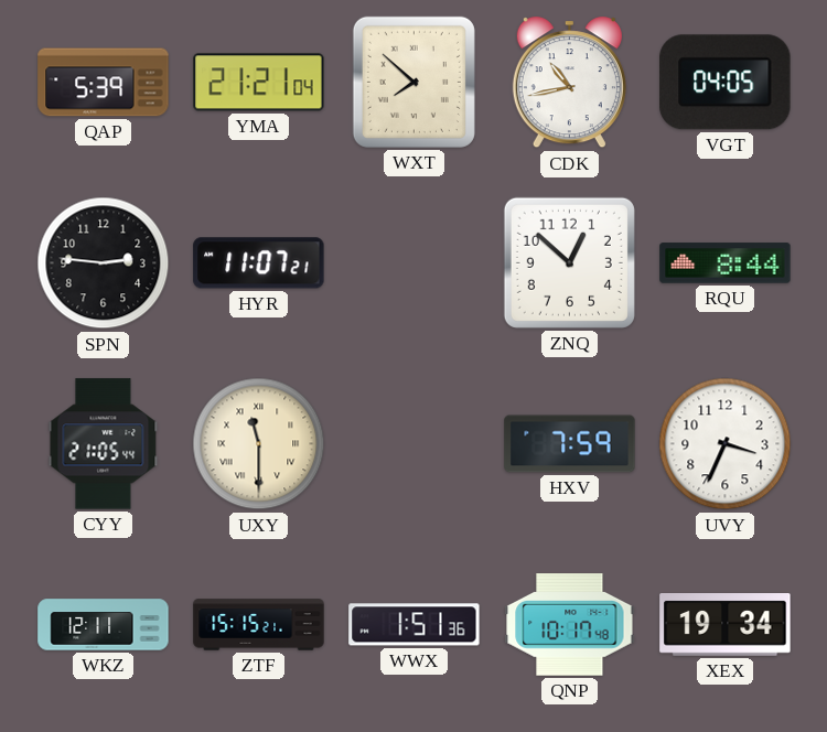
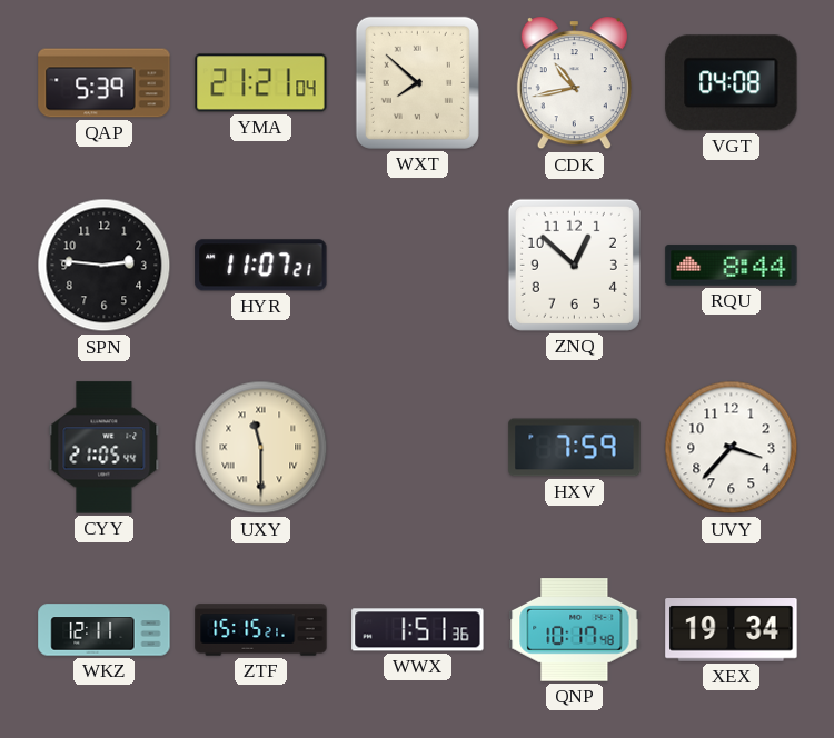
VGT: 04:05 -> 04:08 (732, 83)
UVY: 3:34 -> 3:37 (732, 448)
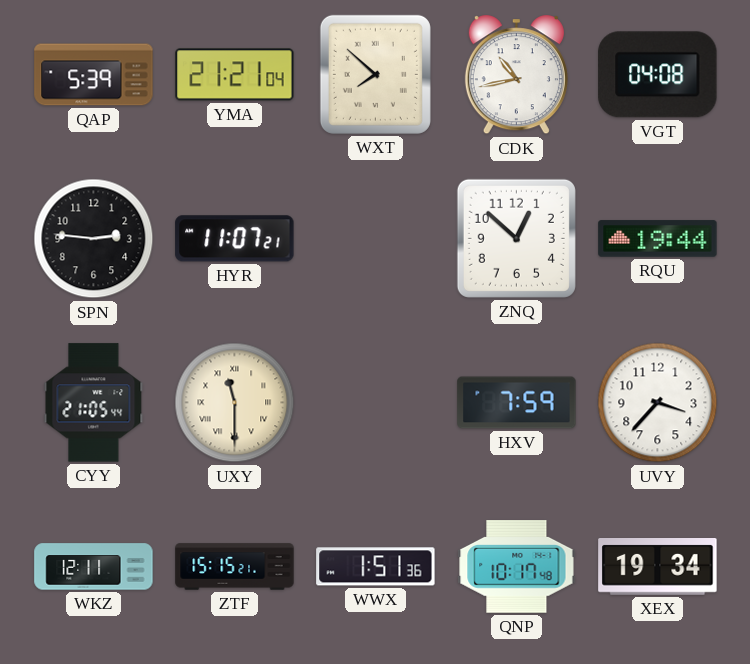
RQU: 8:44 -> 19:44 (658, 239)
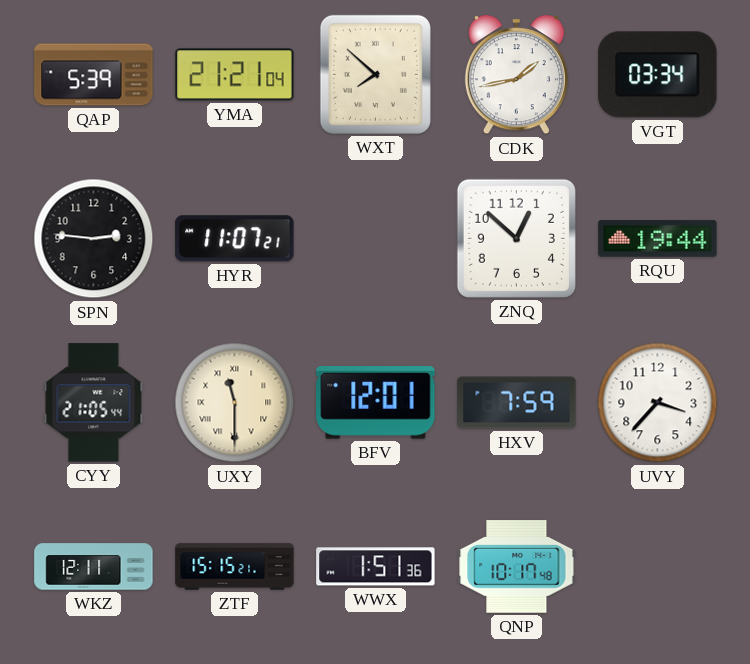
CDK: 10:43 -> 1:43 (516, 75)
VGT: 04:08 -> 03:34 (658, 75)
BFV: none -> 12:01 (376, 403)
XEX: 19:34 -> none (658, 567)
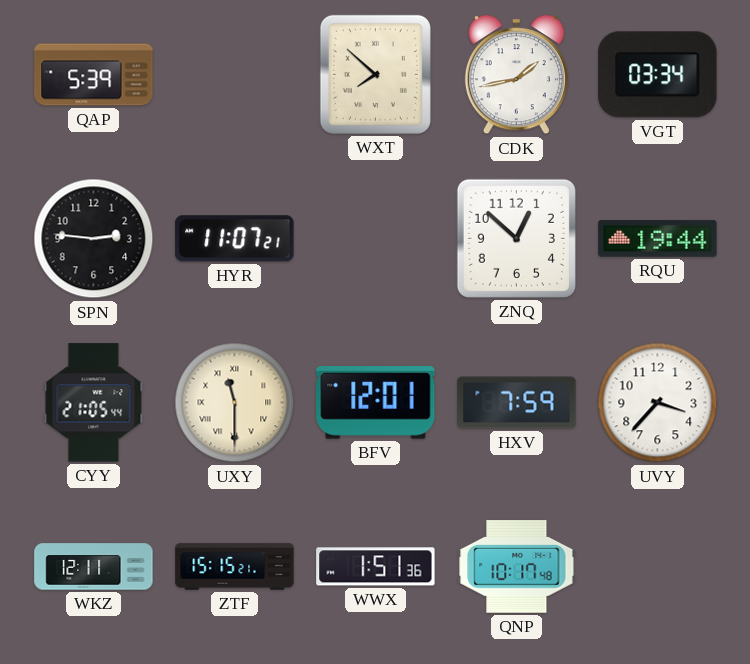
YMA: 21:21 -> none (235, 75)
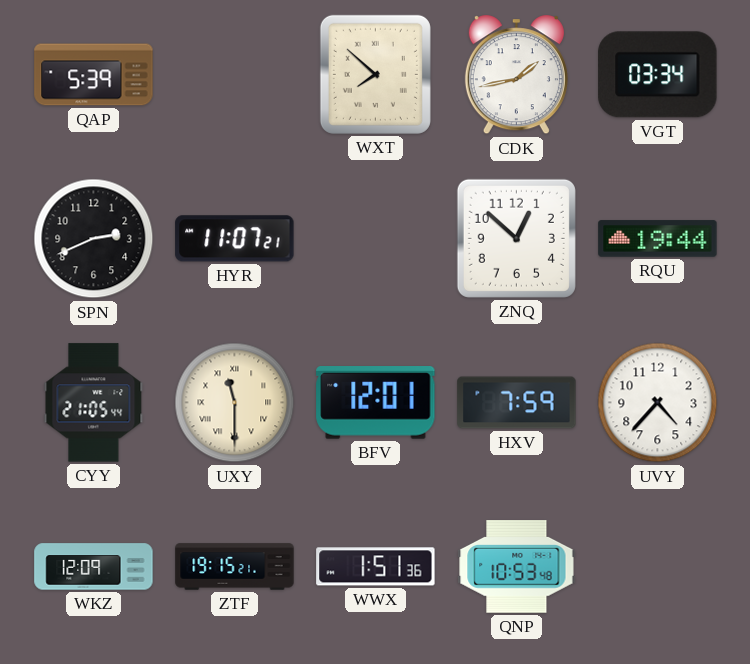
SPN: 2:46 -> 2:41 (94, 239)
UVY: 3:37 -> 4:37 (658, 403)
WKZ: 12:11 -> 12:09 (94, 567)
ZTF: 15:15 -> 19:15 (235, 567)
QNP: 10:17 -> 10:53 (517, 567)
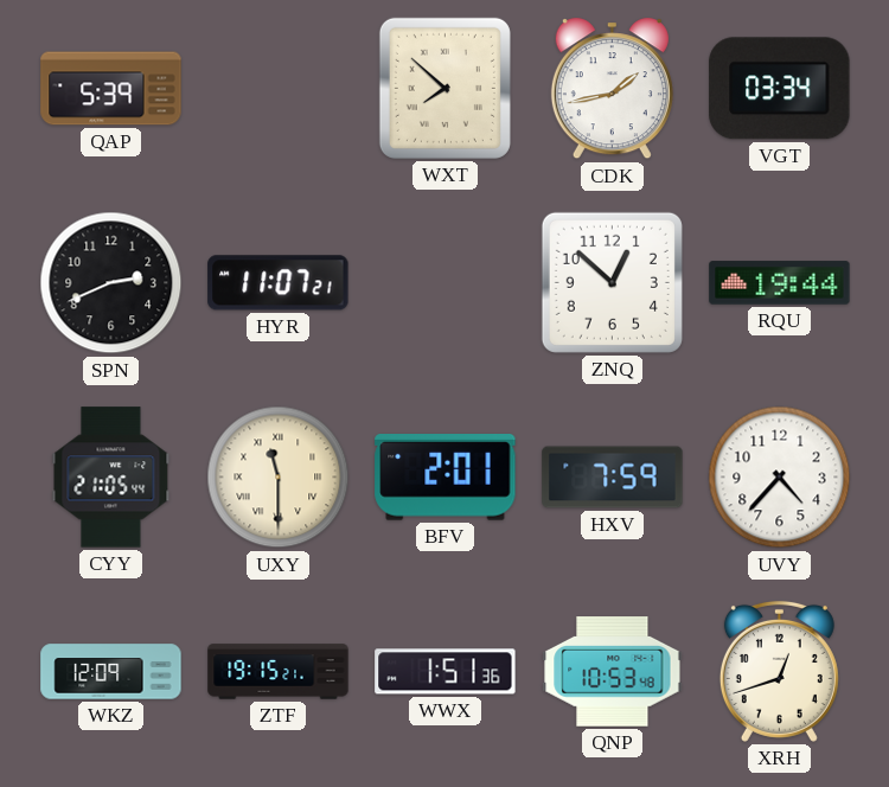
BFV: 12:01 -> 2:01 (446, 478)
XRH: none -> 12:42 (779, 671)
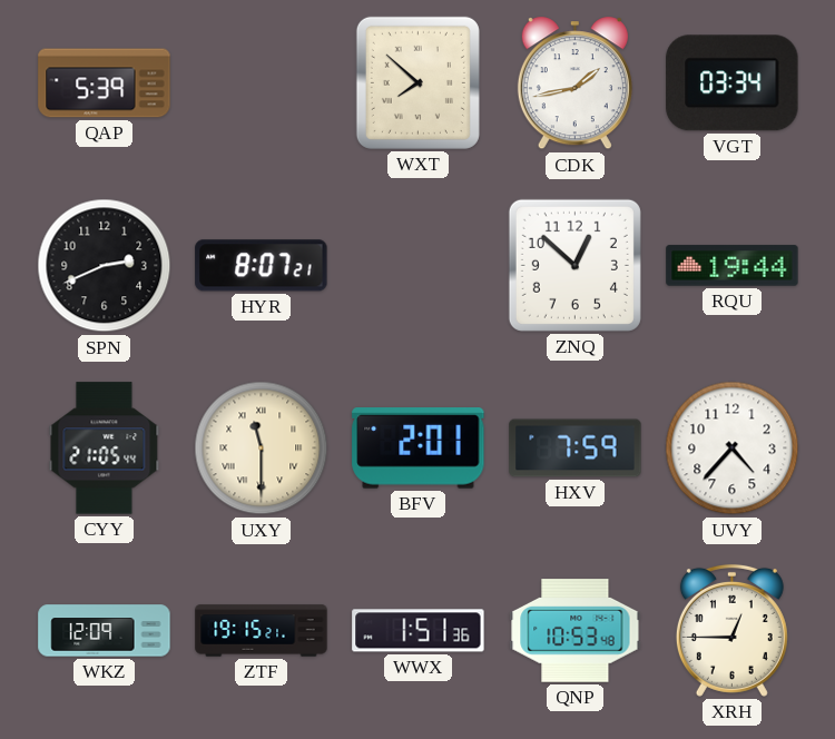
HYR: 11:07 -> 8:07 (262, 266)
XRH: 12:42 -> 12:45 (731, 630)
